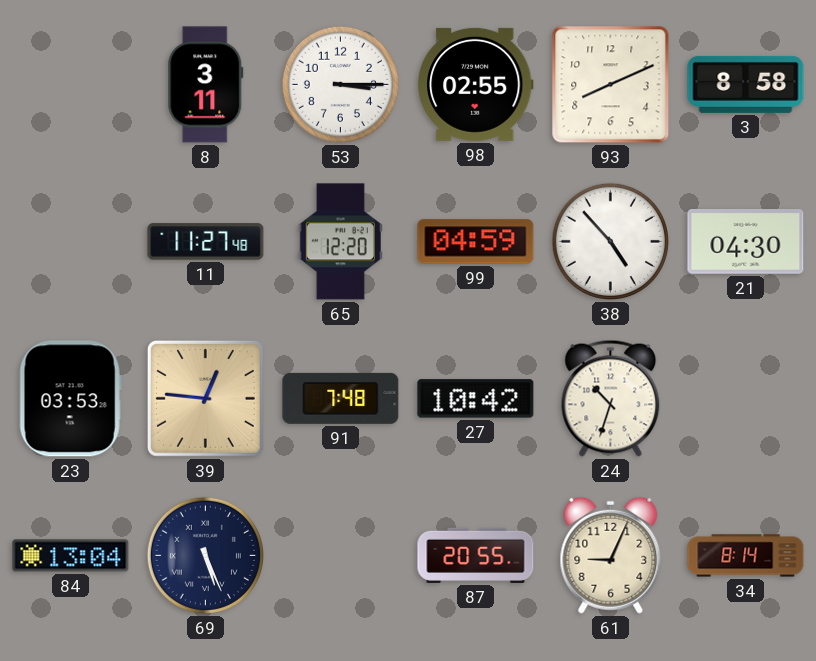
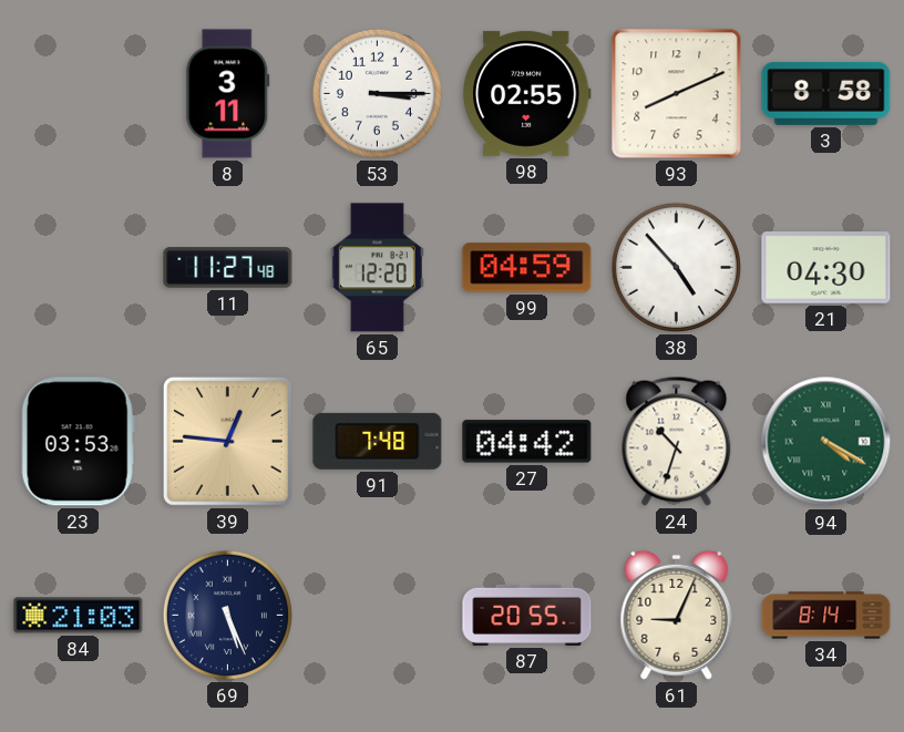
27: 10:42 -> 04:42 (527, 442)
94: none -> 4:20 (826, 442)
84: 13:04 -> 21:03 (79, 616)
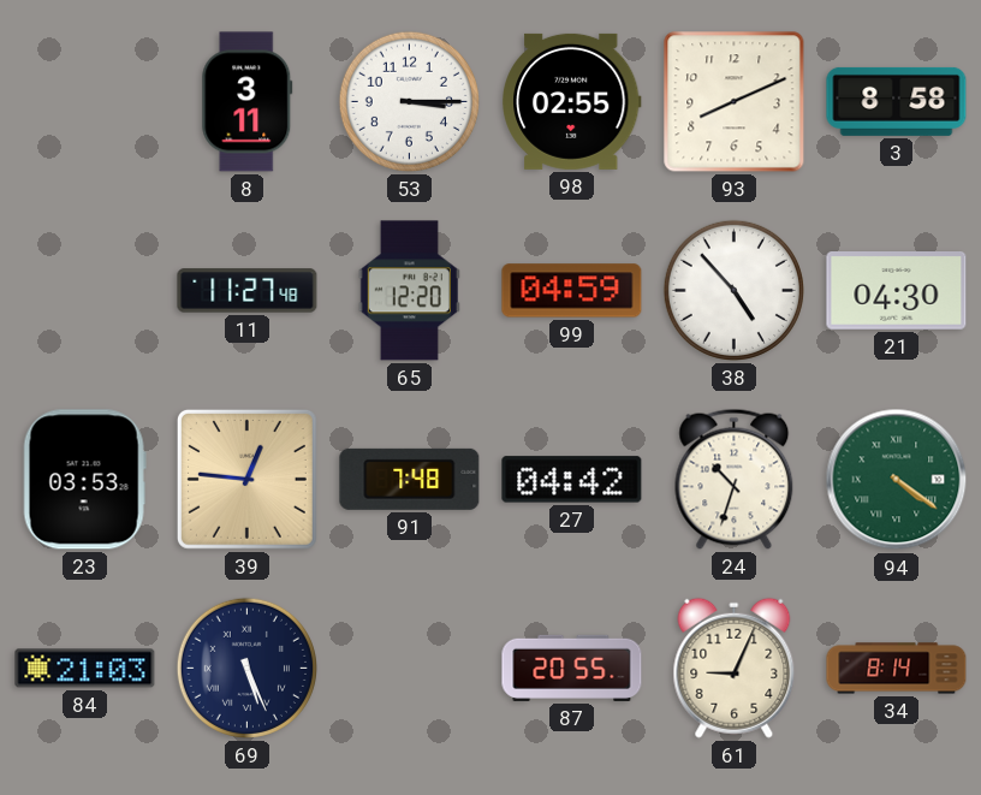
94: 4:20 -> 4:21 (897, 480)
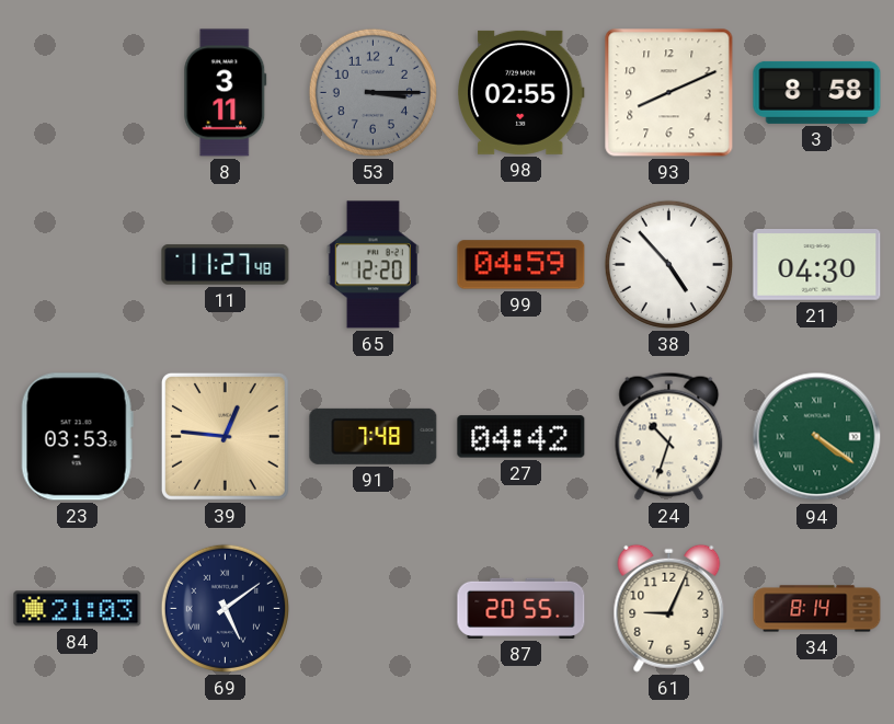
53 dial: white -> grey (373, 92)
69: 5:26 -> 5:09 (225, 608)
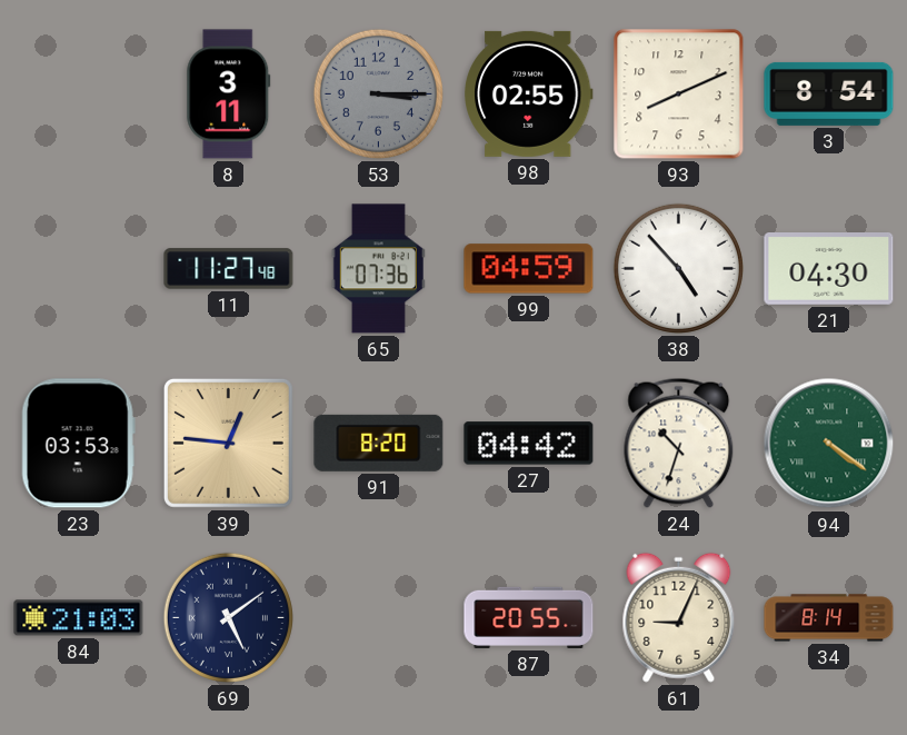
3: 8:58 -> 8:54 (829, 93)
65: 12:20 -> 07:36 (378, 269)
91: 7:48 -> 8:20 (379, 443)
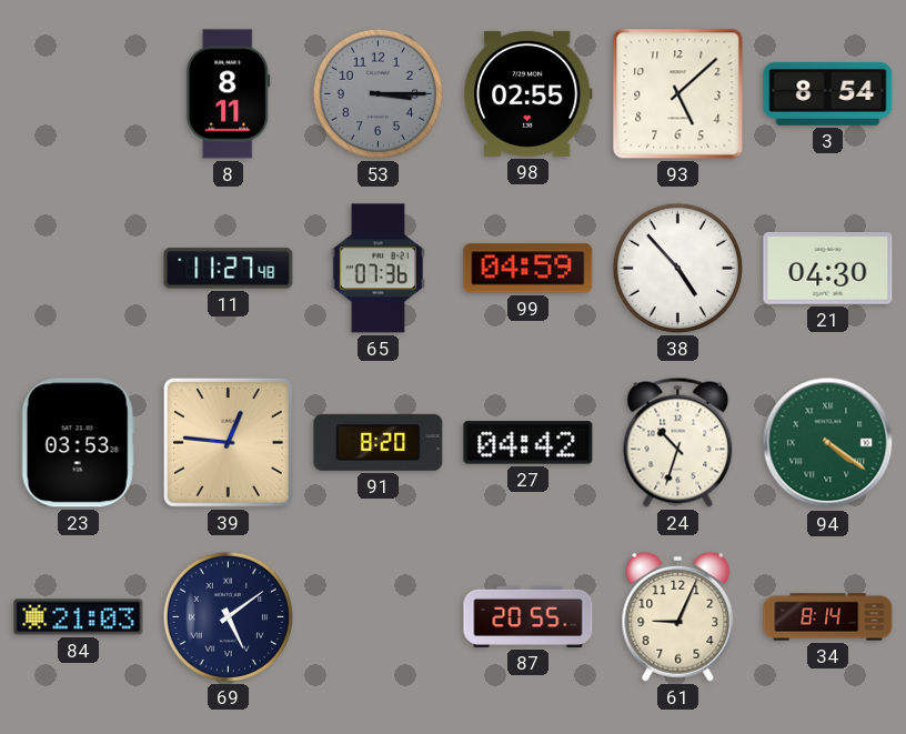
8: 3:11 -> 8:11 (229, 94)
93: 8:11 -> 5:08 (678, 94)
